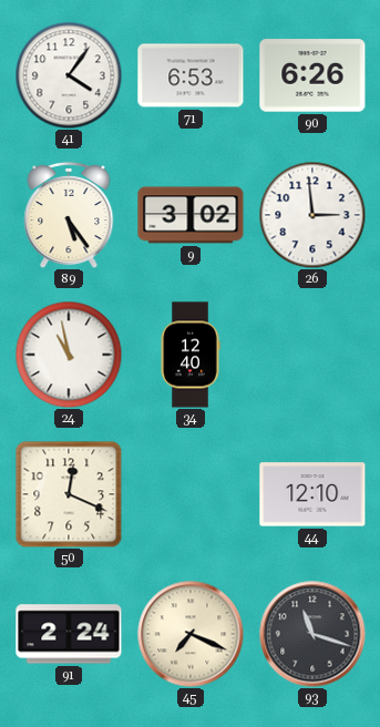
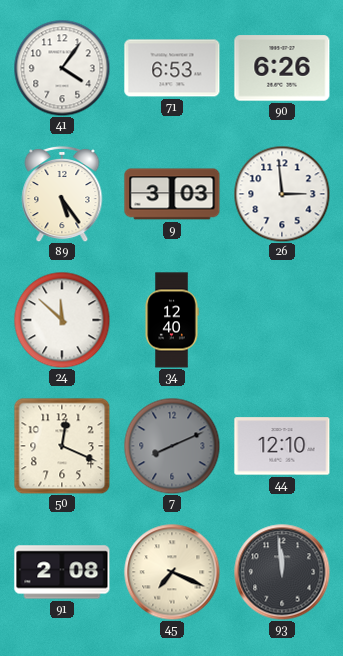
9: 3:02 -> 3:03 (172, 194)
24: 10:58 -> 11:52 (62, 320)
7: none -> 8:11 (172, 446)
91: 2:24 -> 2:08 (62, 572)
93: 11:18 -> 11:59 (282, 572)
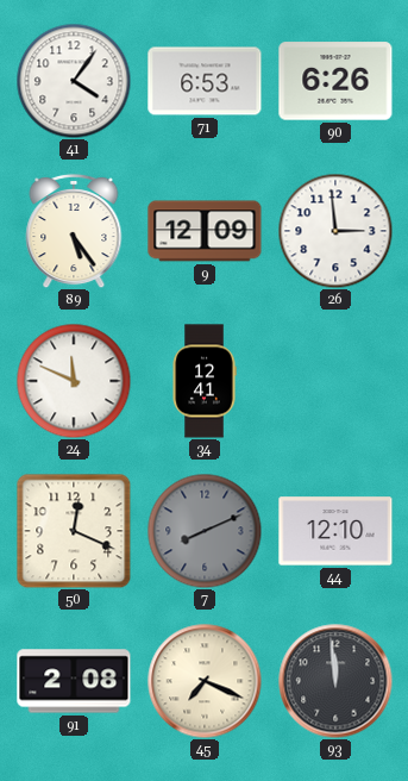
9: 3:03 -> 12:09 (205, 231)
24: 11:52 -> 11:49 (74, 381)
34: 12:40 -> 12:41 (205, 381)
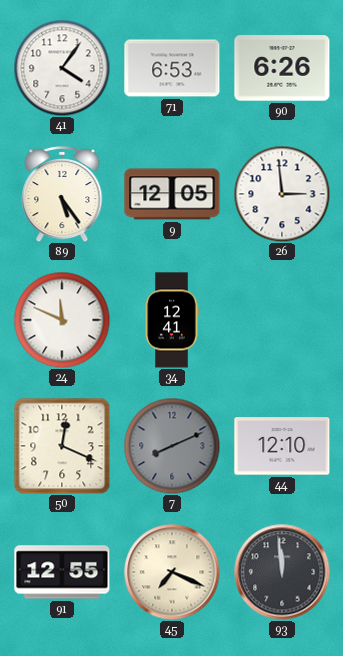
9: 12:09 -> 12:05 (172, 194)
91: 2:08 -> 12:55 (62, 572)
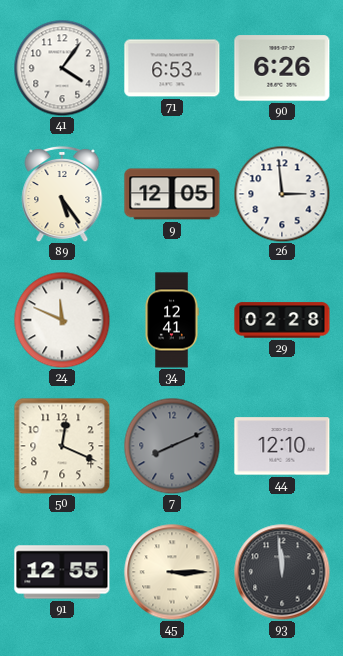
29: none -> 02:28 (282, 320)
45: 7:19 -> 3:15 (172, 572)
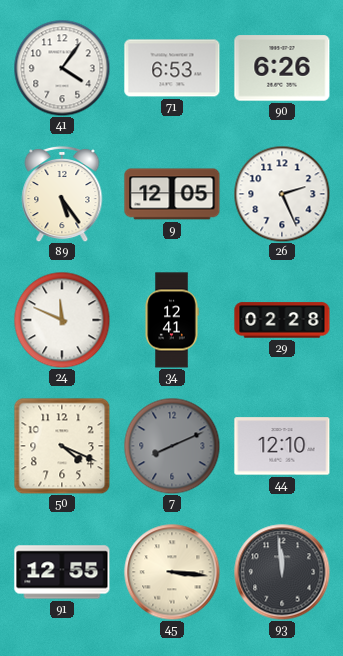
26: 2:59 -> 2:26 (282, 194)
50: 12:19 -> 4:19 (62, 446)
45: 3:15 -> 3:16 (172, 572)
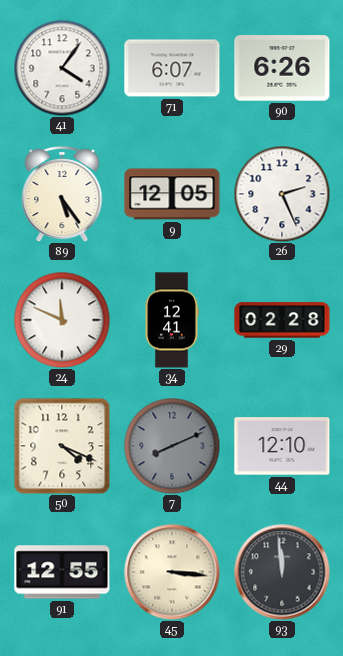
71: 6:53 -> 6:07 (172, 68)
